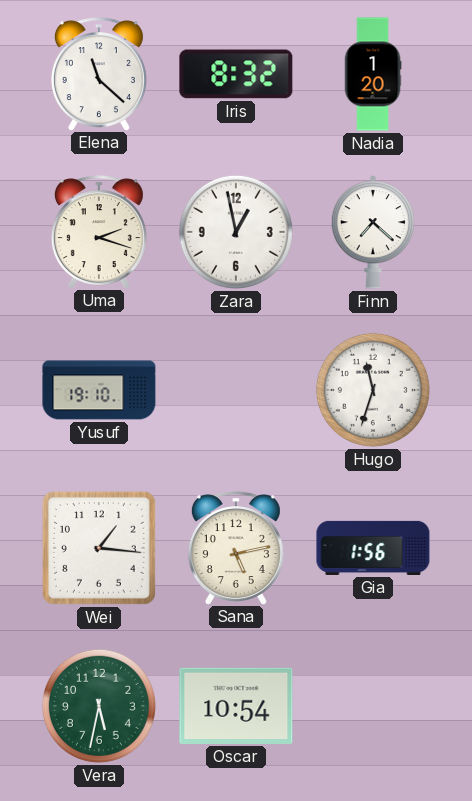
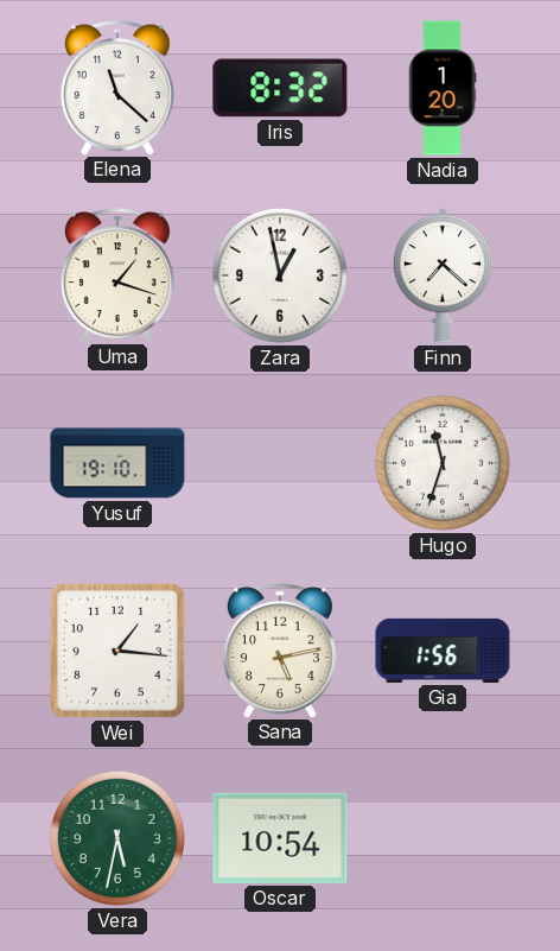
Uma: 2:18 -> 1:18 (117, 275)
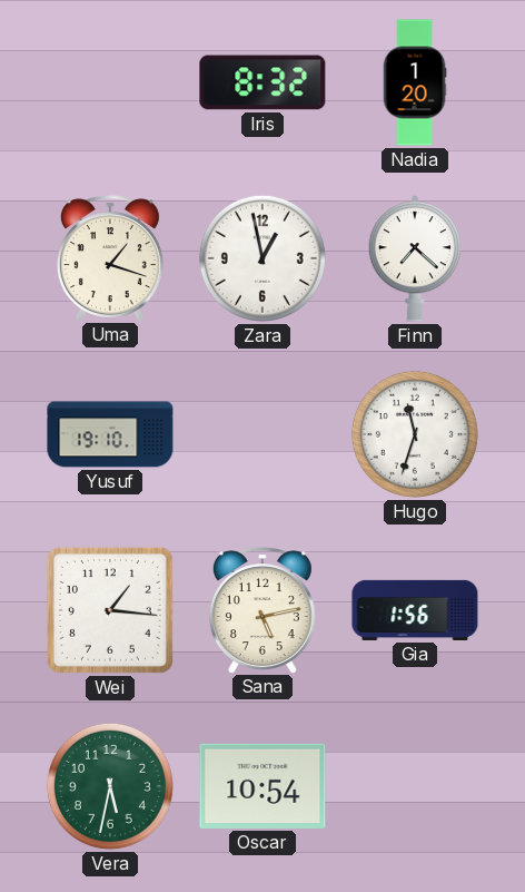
Elena: 11:22 -> none (117, 88)
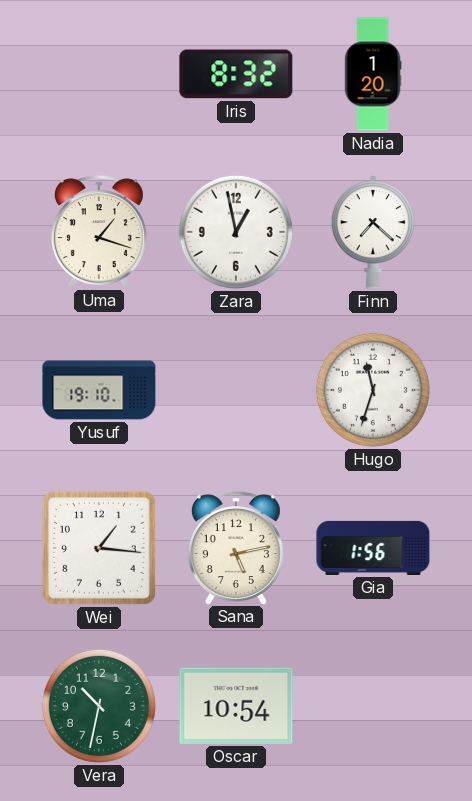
Vera: 5:32 -> 10:32 (99, 706)
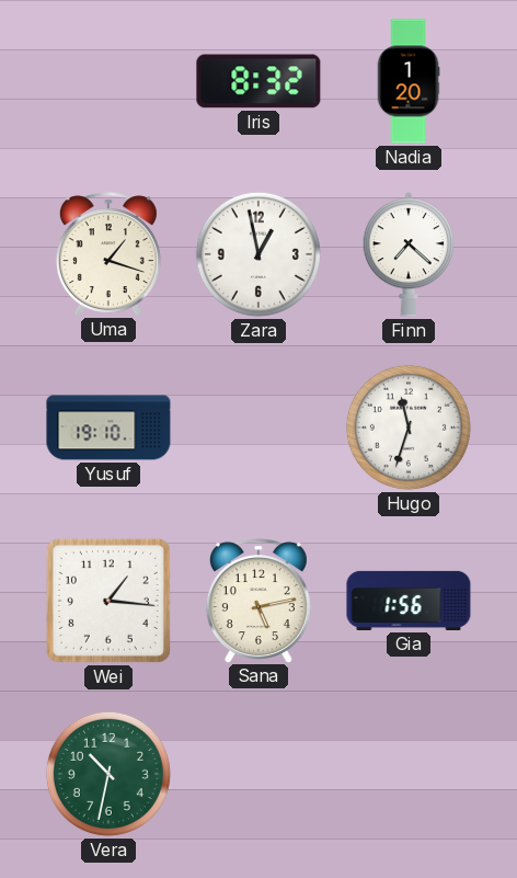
Oscar: 10:54 -> none (236, 706)
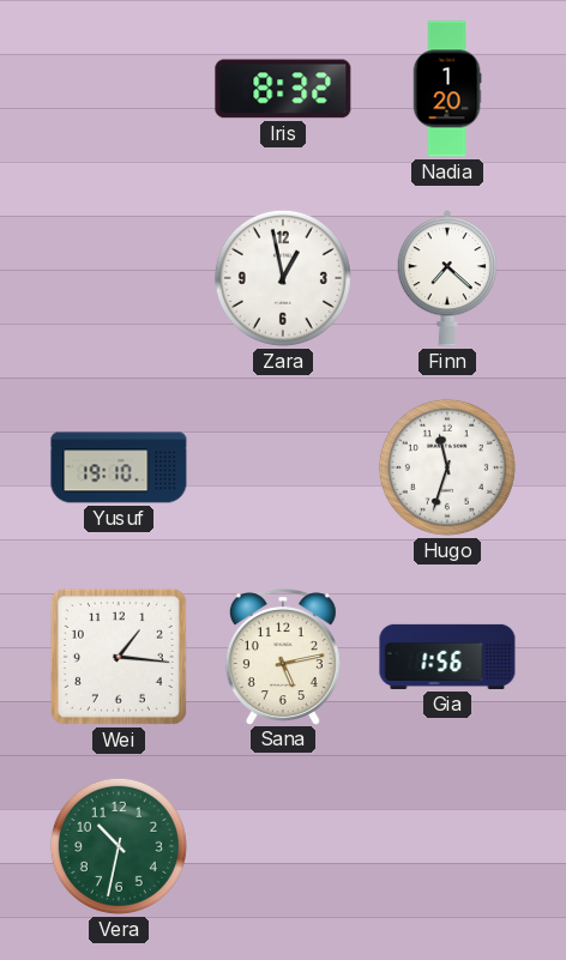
Uma: 1:18 -> none (108, 254)
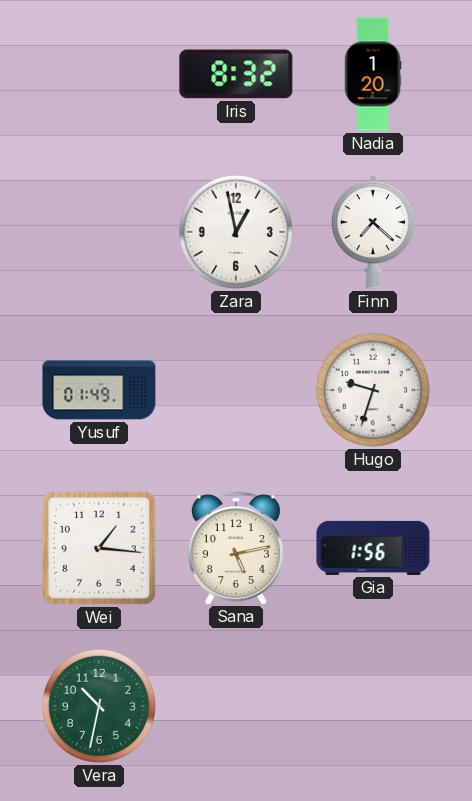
Yusuf: 19:10 -> 01:49 (99, 390)
Hugo: 11:33 -> 9:33 (373, 390)
